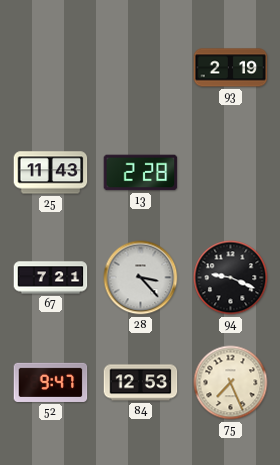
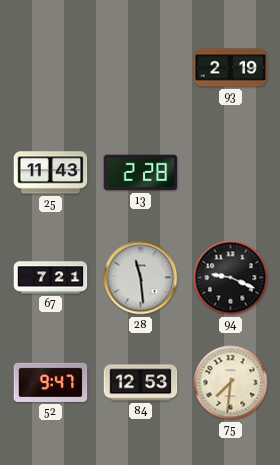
28: 3:23 -> 11:29 (141, 278)
75: 7:26 -> 7:31 (231, 383)
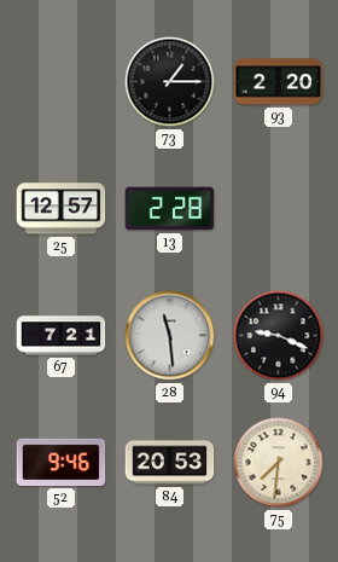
73: none -> 1:15 (170, 82)
93: 2:19 -> 2:20 (279, 82)
25: 11:43 -> 12:57 (62, 209)
52: 9:47 -> 9:46 (62, 462)
84: 12:53 -> 20:53 (170, 463)
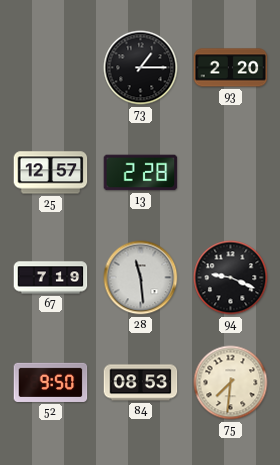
67: 7:21 -> 7:19 (51, 278)
52: 9:46 -> 9:50 (51, 382)
84: 20:53 -> 08:53 (141, 383)
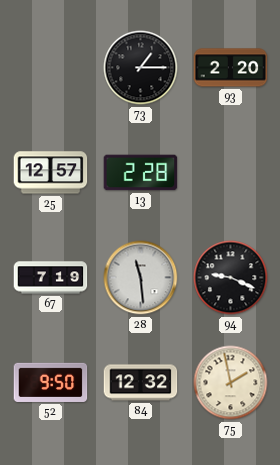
84: 08:53 -> 12:32 (141, 383)
75: 7:31 -> 1:58 (231, 383)
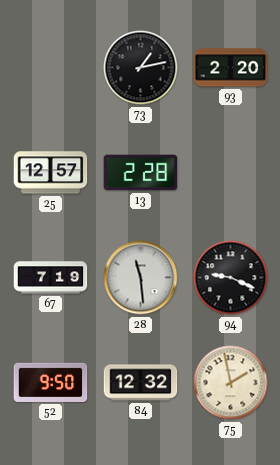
73: 1:15 -> 1:13 (141, 68)
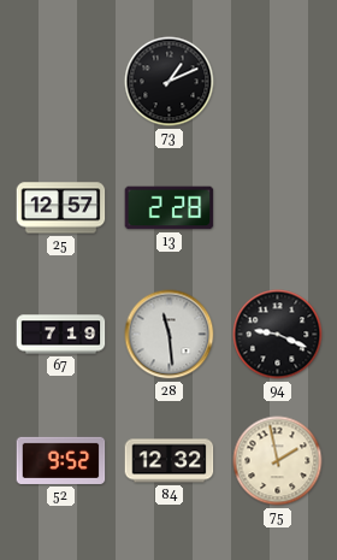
73: 1:13 -> 1:11 (170, 82)
93: 2:20 -> none (231, 68)
52: 9:50 -> 9:52 (61, 460)
